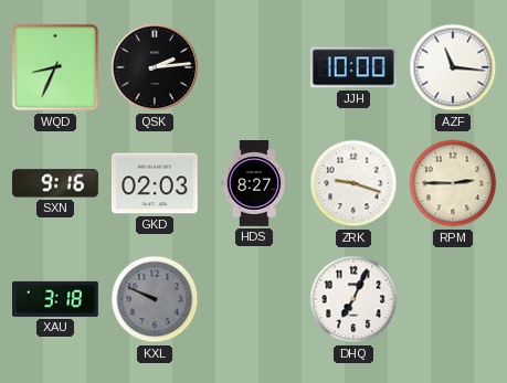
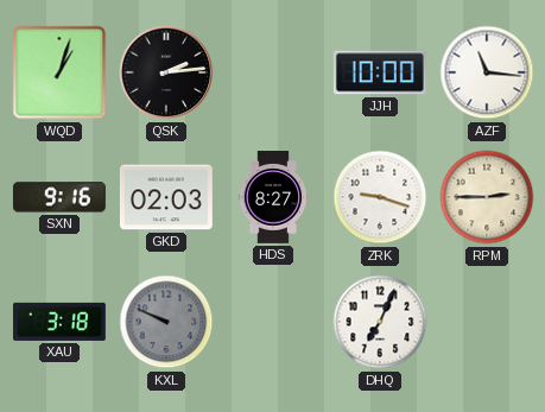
WQD: 8:34 -> 1:03 (59, 72)
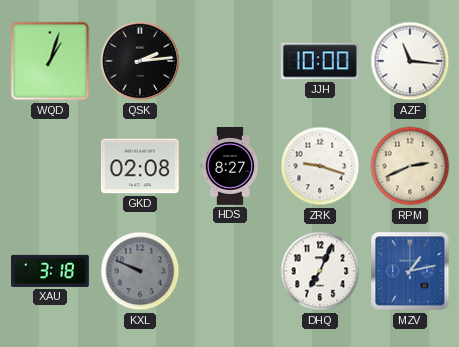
SXN: 9:16 -> none (59, 197)
GKD: 02:03 -> 02:08 (140, 166)
RPM: 2:45 -> 2:41 (410, 166)
MZV: none -> 1:13 (410, 271)
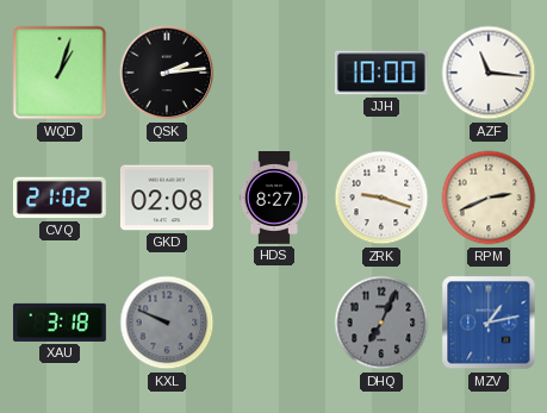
CVQ: none -> 21:02 (60, 198)
DHQ dial: white -> grey (381, 323)
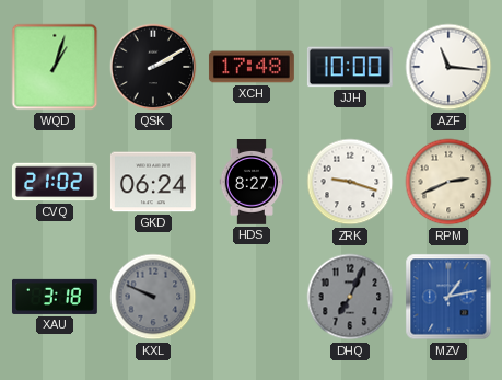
QSK: 2:14 -> 2:10 (153, 67)
XCH: none -> 17:48 (252, 67)
GKD: 02:08 -> 06:24 (153, 182)
